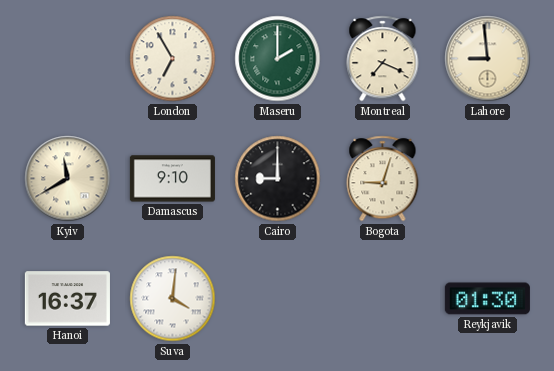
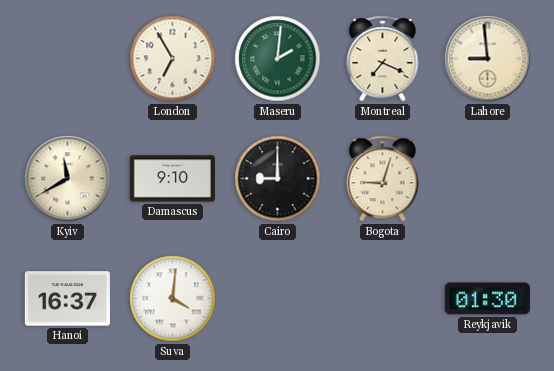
Maseru: 2:00 -> 2:01 (278, 59)
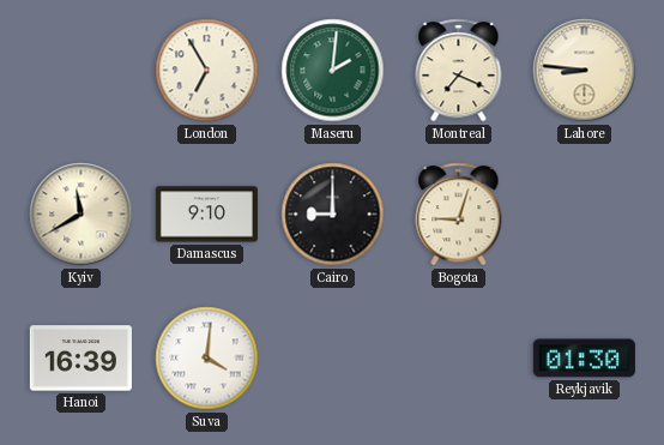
Lahore: 8:59 -> 8:46 (585, 71)
Hanoi: 16:37 -> 16:39 (80, 359)
